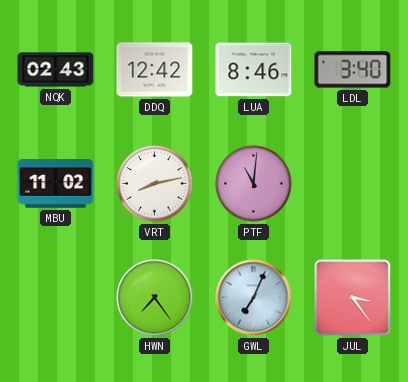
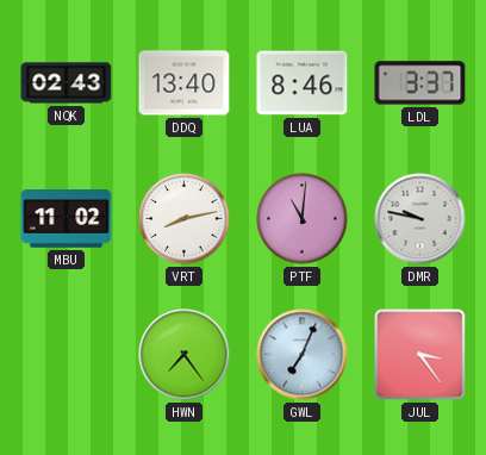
DDQ: 12:42 -> 13:40 (185, 83)
LDL: 3:40 -> 3:37 (420, 83)
DMR: none -> 9:47 (420, 219)
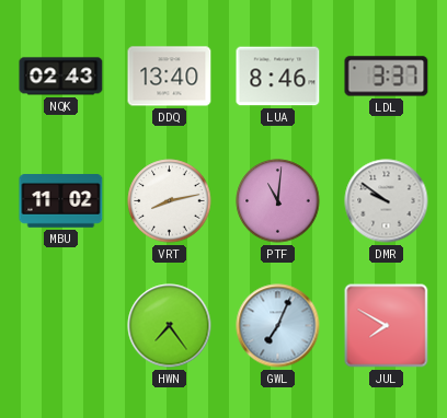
DMR: 9:47 -> 9:51 (387, 201)
JUL: 3:24 -> 7:50 (387, 326)
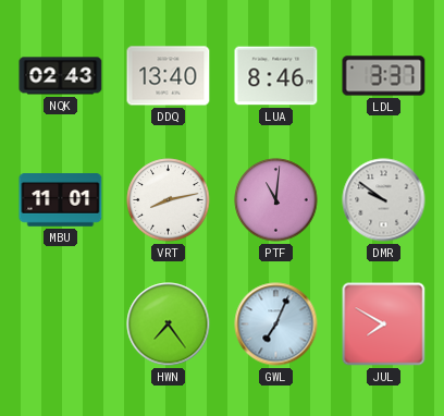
MBU: 11:02 -> 11:01 (61, 200)
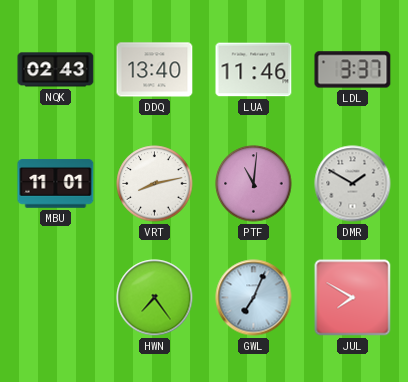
LUA: 8:46 -> 11:46 (254, 70)
DMR: 9:51 -> 1:50 (353, 184)
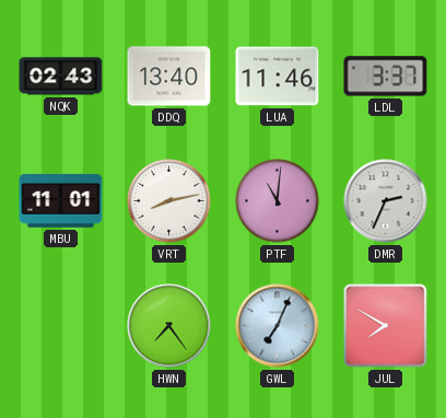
DMR: 1:50 -> 2:34 (386, 201)
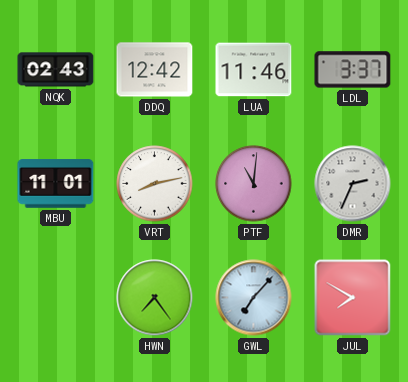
DDQ: 13:40 -> 12:42 (155, 70)
GWL: 7:04 -> 7:07 (254, 298)
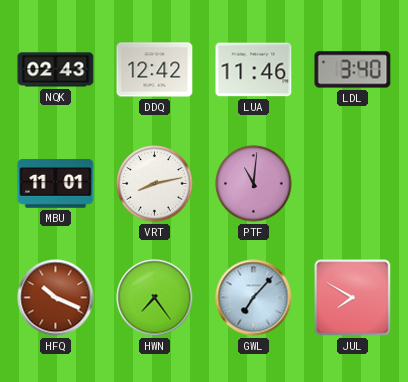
LDL: 3:37 -> 3:40 (353, 70)
DMR: 2:34 -> none (353, 184)
HFQ: none -> 10:19 (56, 298)
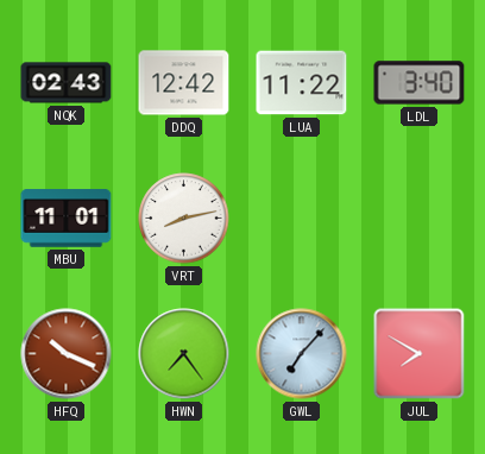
LUA: 11:46 -> 11:22 (302, 83)
PTF: 11:01 -> none (254, 184)
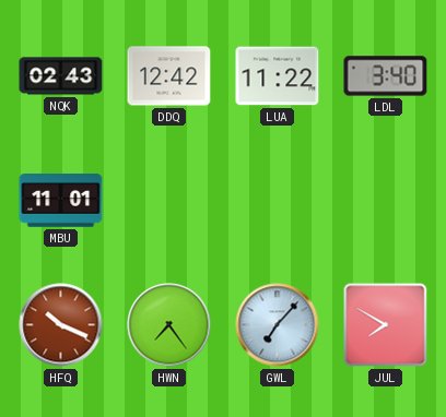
VRT: 8:13 -> none (184, 219)
